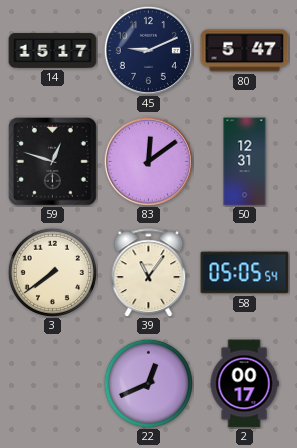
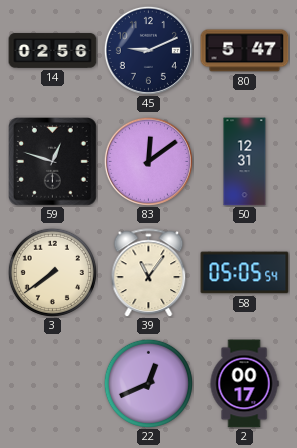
14: 15:17 -> 02:56 (53, 51)
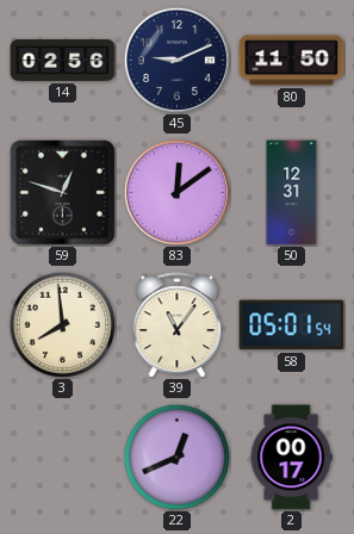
80: 5:47 -> 11:50 (292, 61)
3: 7:39 -> 7:59 (62, 324)
58: 05:05 -> 05:01 (292, 325)
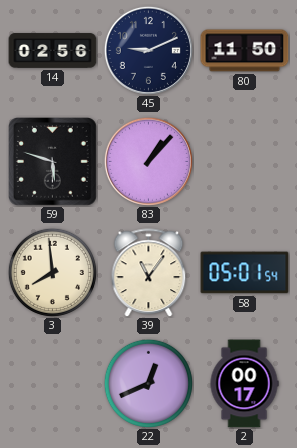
59: 12:48 -> 5:48 (53, 162)
83: 12:09 -> 1:07 (148, 161)
50: 12:31 -> none (292, 193)
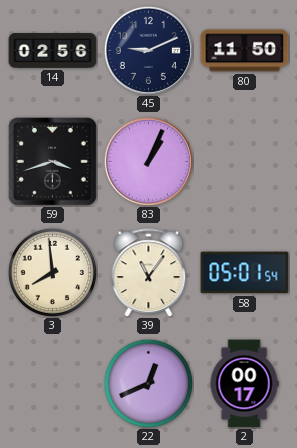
59: 5:48 -> 3:42 (53, 162)
83: 1:07 -> 1:04 (148, 161)
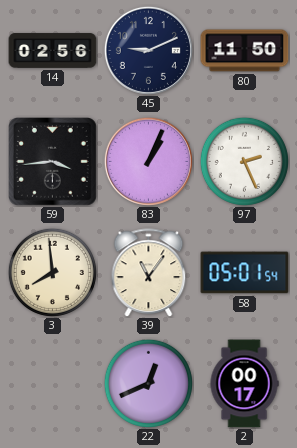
59: 3:42 -> 3:44 (53, 162)
97: none -> 2:26 (244, 161)
